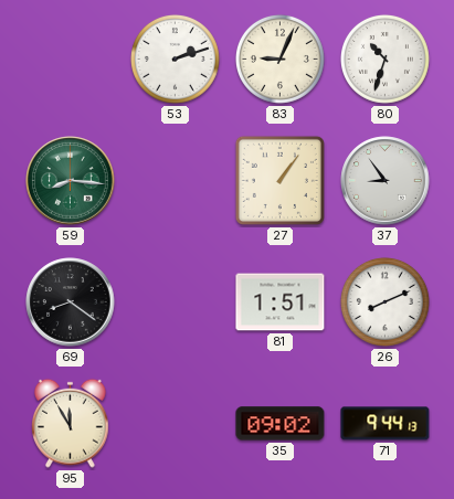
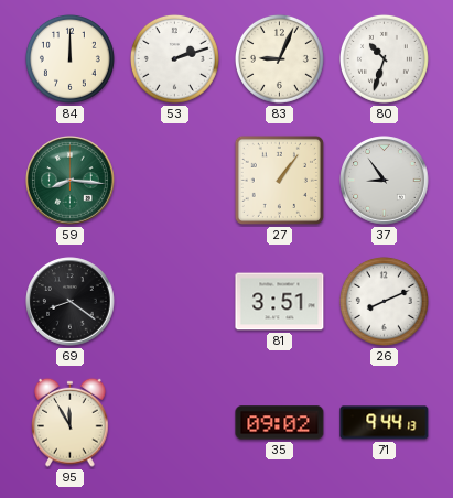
84: none -> 12:00 (69, 58)
81: 1:51 -> 3:51 (280, 302)
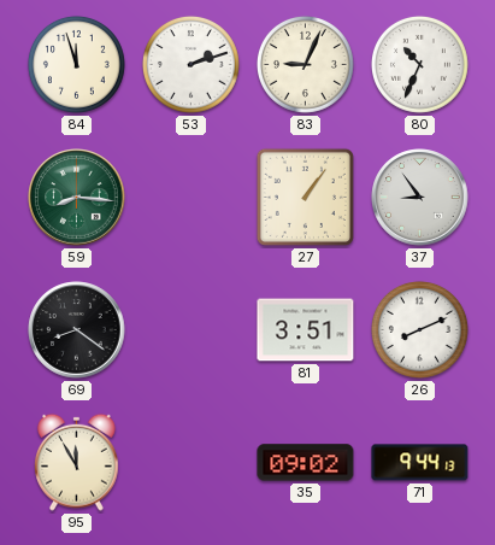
84: 12:00 -> 11:57 (76, 64)
80: 10:33 -> 10:34 (419, 64)
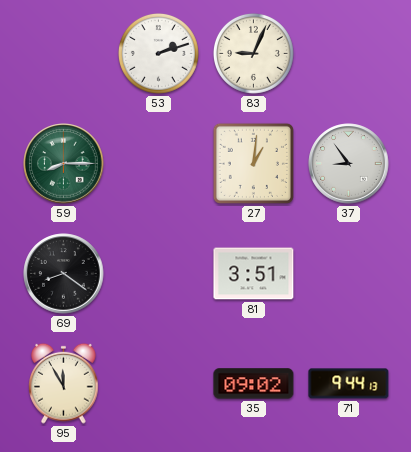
84: 11:57 -> none (76, 64)
80: 10:34 -> none (419, 64)
59: 8:16 -> 8:15 (64, 164)
27: 1:06 -> 1:01 (253, 163)
26: 8:11 -> none (419, 329)
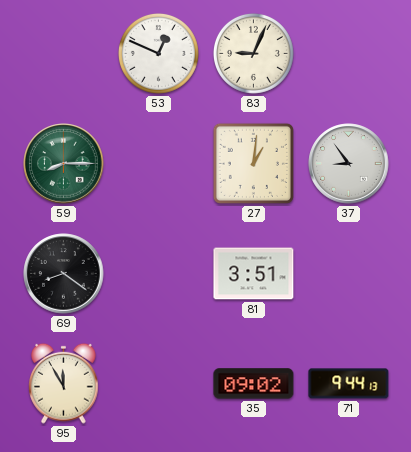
53: 2:12 -> 12:49 (158, 53)
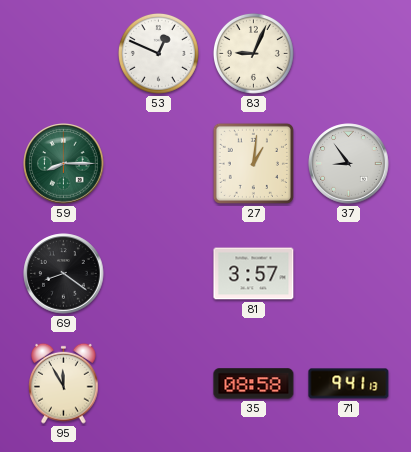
81: 3:51 -> 3:57 (254, 274)
35: 09:02 -> 08:58 (254, 384)
71: 9:44 -> 9:41 (349, 384)
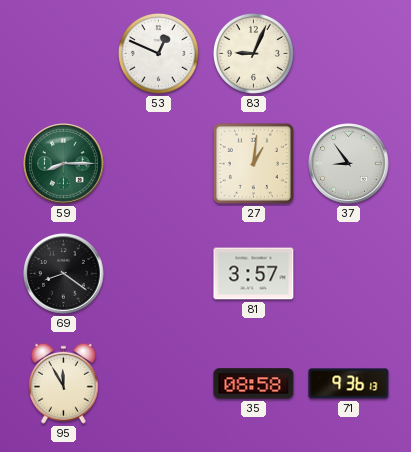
71: 9:41 -> 9:36 (349, 384)
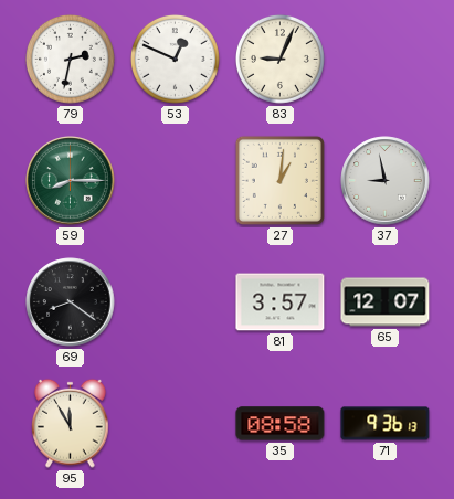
79: none -> 2:32 (70, 59)
37: 8:54 -> 8:58 (386, 181)
65: none -> 12:07 (386, 302)
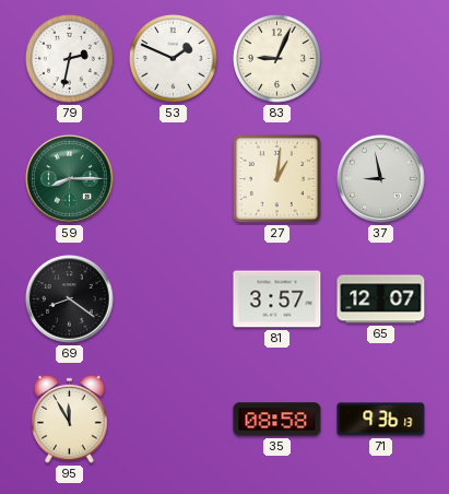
53: 12:49 -> 1:49 (173, 58)
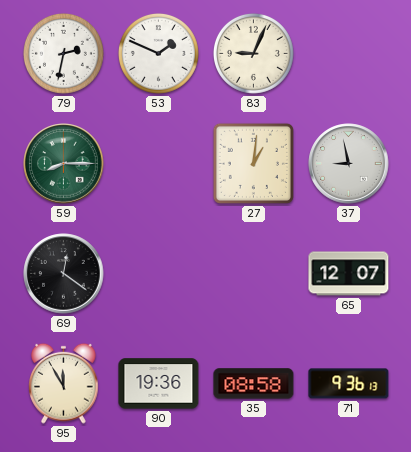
69: 8:21 -> 12:21 (64, 274)
81: 3:57 -> none (277, 299)
90: none -> 19:36 (159, 384)
